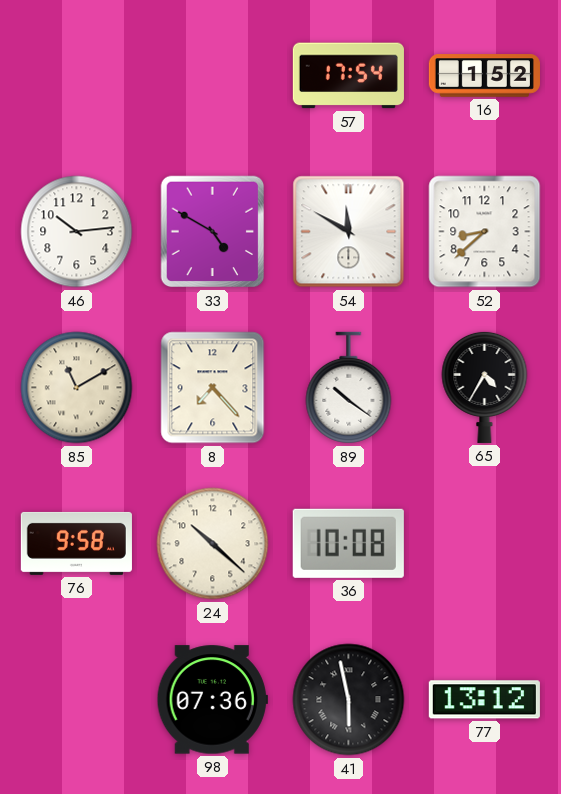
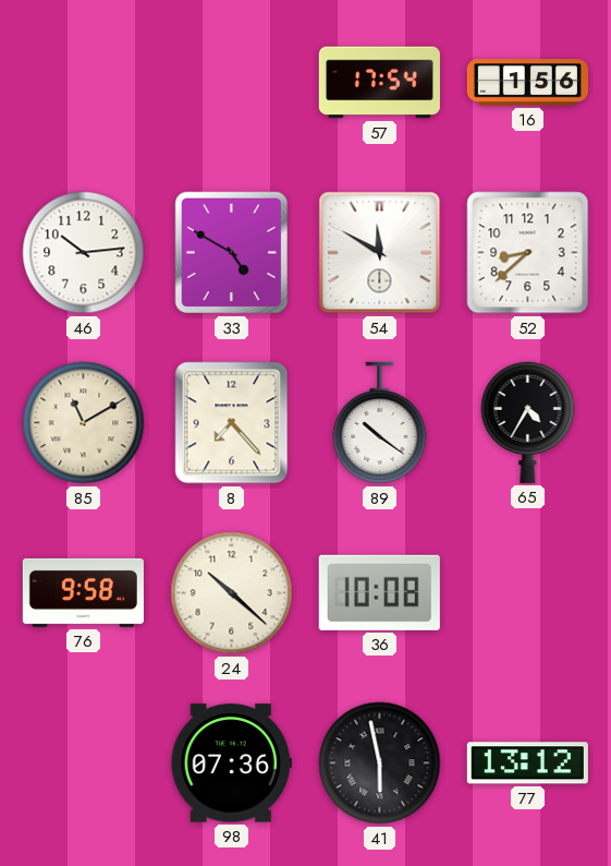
16: 1:52 -> 1:56 (527, 83)
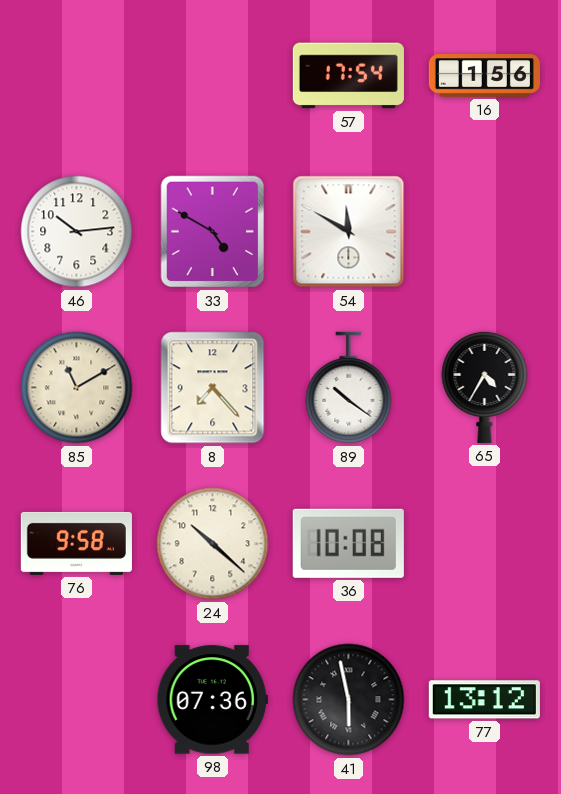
52: 8:38 -> none (528, 253)
